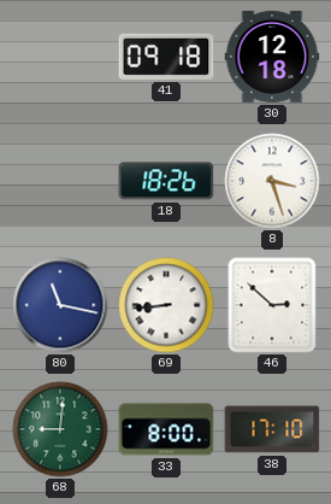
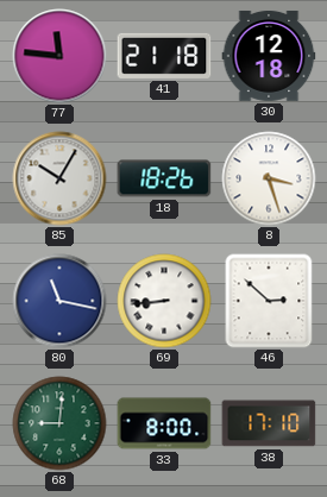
77: none -> 11:46 (59, 56)
41: 09:18 -> 21:18 (164, 56)
85: none -> 10:05 (59, 178)
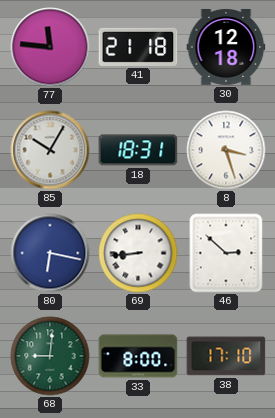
18: 18:26 -> 18:31 (138, 150)
80: 11:17 -> 6:17 (50, 253)
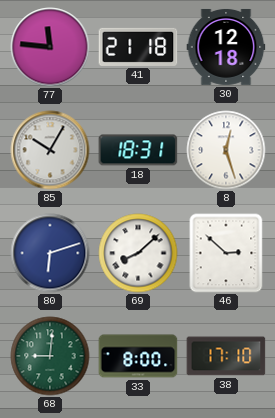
8: 3:27 -> 12:27 (226, 150)
80: 6:17 -> 6:12 (50, 253)
69: 8:44 -> 8:08 (138, 253)
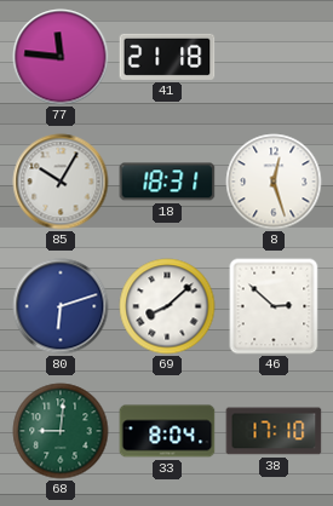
30: 12:18 -> none (226, 47)
33: 8:00 -> 8:04 (167, 431)
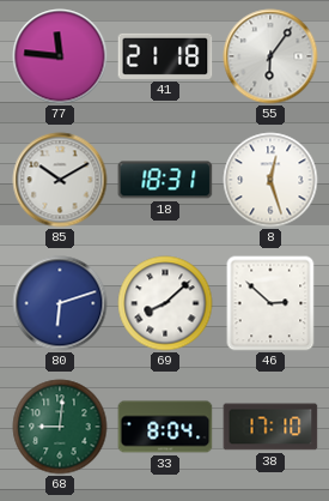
55: none -> 6:06 (270, 56)
85: 10:05 -> 10:10 (60, 180)
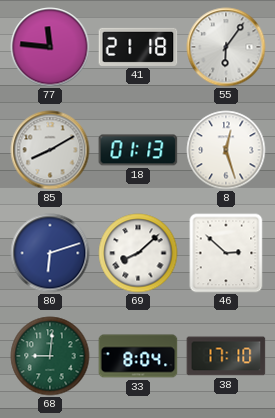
85: 10:10 -> 8:10 (50, 150)
18: 18:31 -> 01:13 (138, 150)
